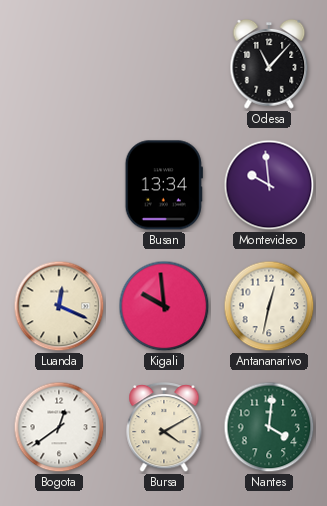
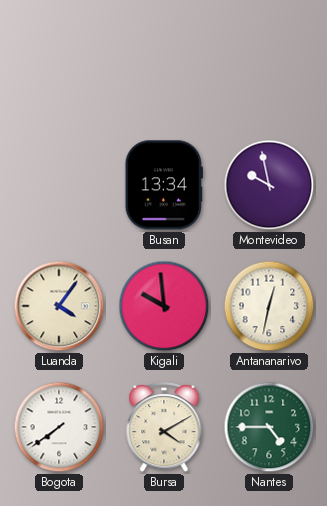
Odesa: 11:07 -> none (269, 65)
Montevideo: 9:59 -> 9:58 (269, 185)
Luanda: 12:19 -> 4:06 (59, 306)
Bogota: 12:39 -> 7:39 (59, 427)
Nantes: 4:01 -> 4:45 (269, 427)
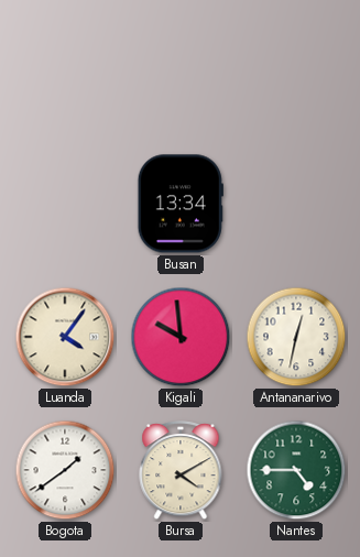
Montevideo: 9:58 -> none (269, 185)
Bogota: 7:39 -> 1:39 (65, 470)
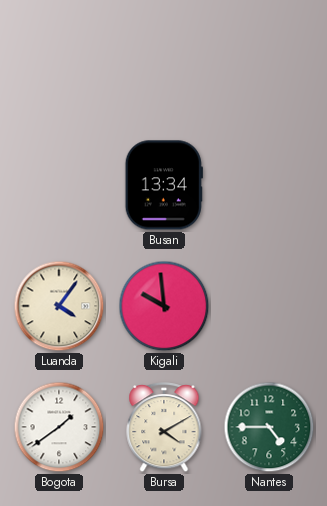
Antananarivo: 12:32 -> none (296, 337)
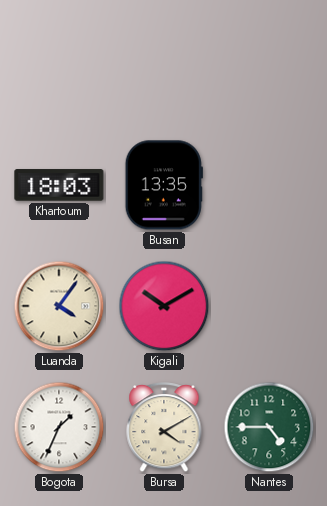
Khartoum: none -> 18:03 (59, 185)
Busan: 13:34 -> 13:35 (164, 185)
Kigali: 9:59 -> 10:10 (164, 306)
Bogota: 1:39 -> 1:34 (59, 427)
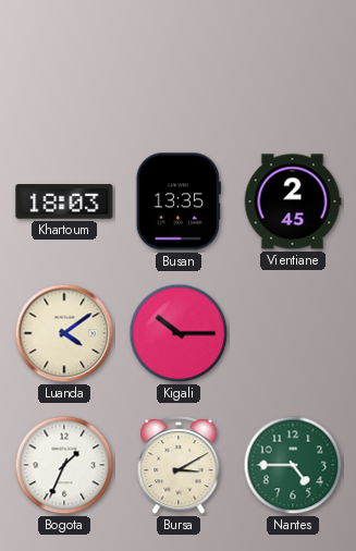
Vientiane: none -> 2:45 (293, 201)
Luanda: 4:06 -> 4:09 (64, 333)
Kigali: 10:10 -> 10:15 (179, 333)
Bursa: 4:10 -> 3:10 (179, 466)
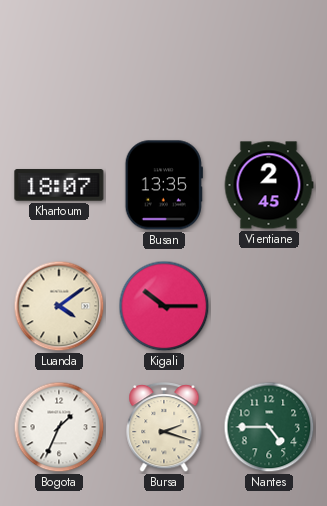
Khartoum: 18:03 -> 18:07 (59, 185)
Bursa: 3:10 -> 2:18 (164, 428)
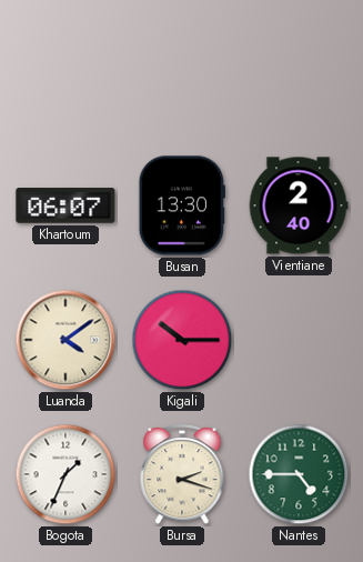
Khartoum: 18:07 -> 06:07 (65, 205)
Busan: 13:35 -> 13:30 (182, 205)
Vientiane: 2:45 -> 2:40 (299, 205)
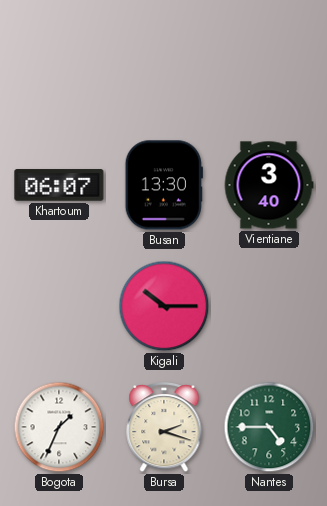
Vientiane: 2:40 -> 3:40 (269, 185)
Luanda: 4:09 -> none (65, 340)
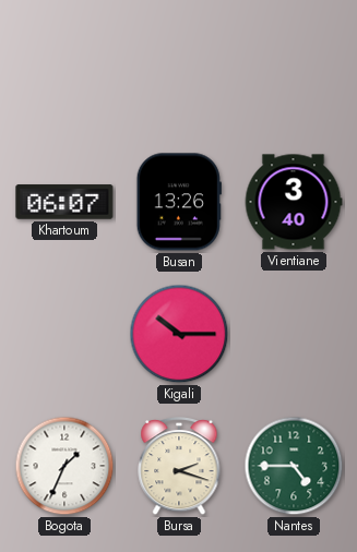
Busan: 13:30 -> 13:26 (179, 202)
